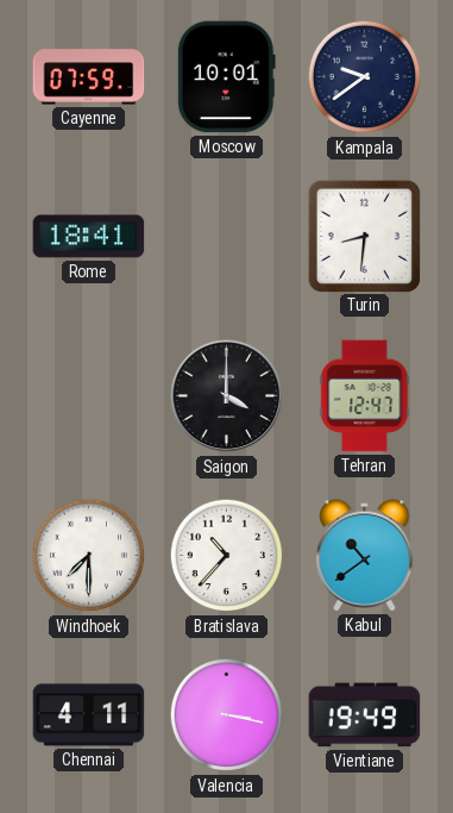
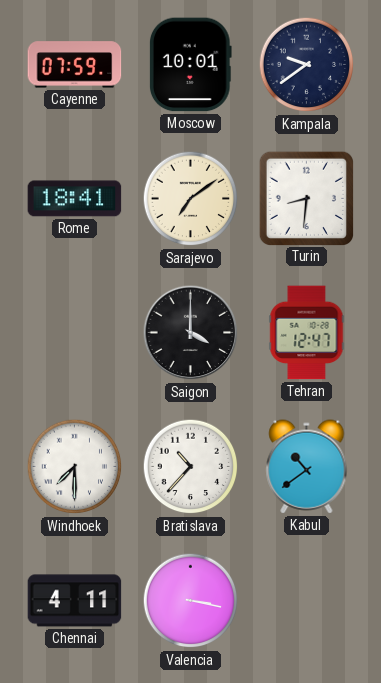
Sarajevo: none -> 7:09 (191, 199)
Vientiane: 19:49 -> none (365, 715)
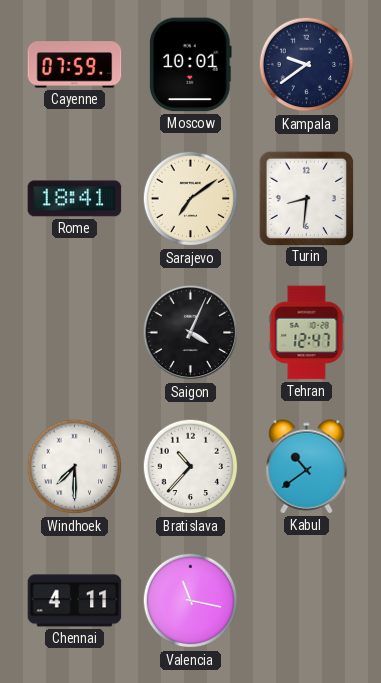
Saigon: 4:00 -> 4:04 (191, 333)
Valencia: 3:17 -> 11:17 (191, 601)
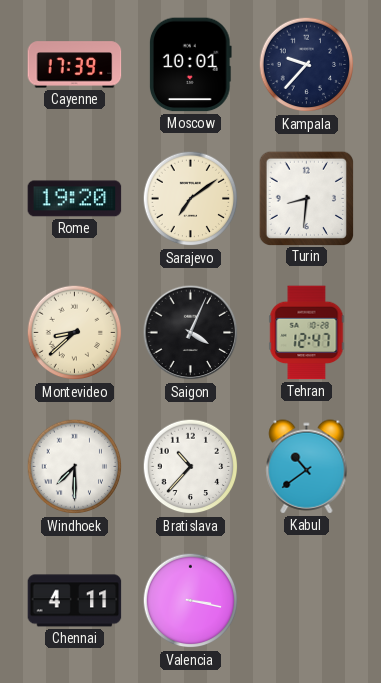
Cayenne: 07:59 -> 17:39 (75, 65)
Kampala: 9:39 -> 9:37 (307, 65)
Rome: 18:41 -> 19:20 (75, 199)
Montevideo: none -> 8:38 (75, 333)
Valencia: 11:17 -> 3:17 (191, 601)
